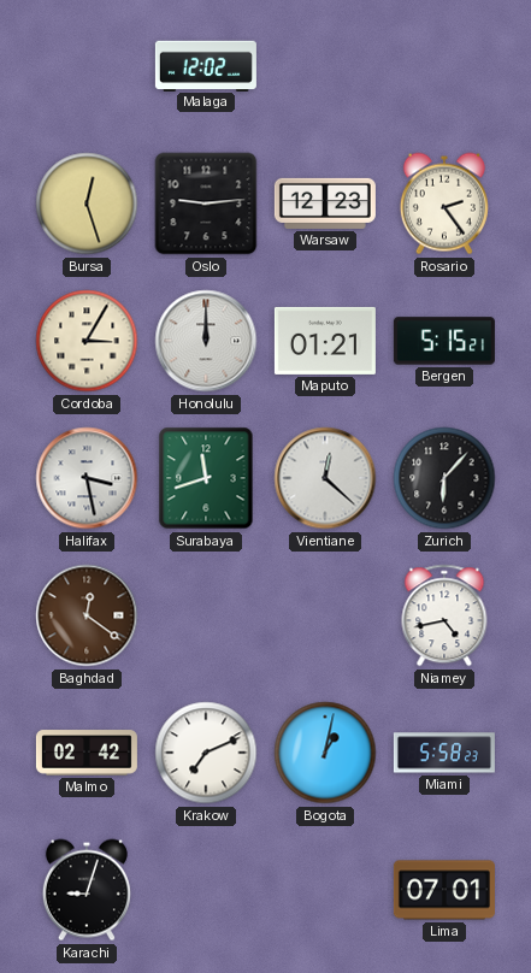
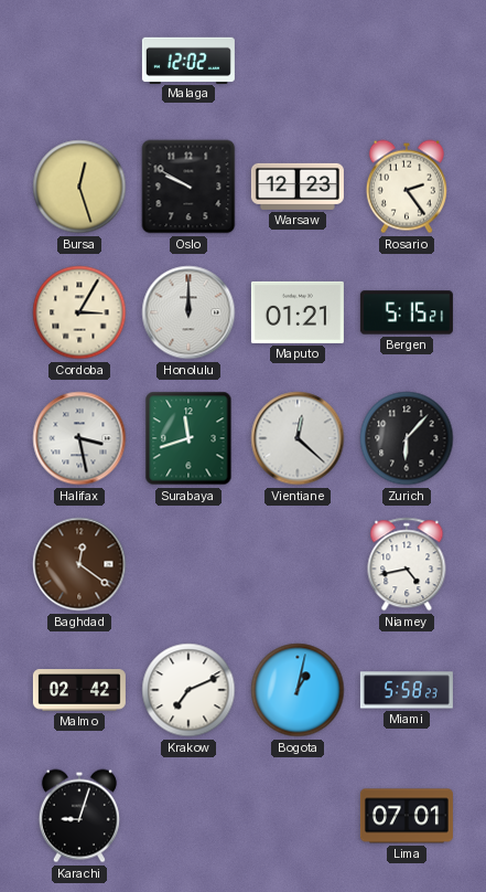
Oslo: 9:14 -> 9:50 (188, 187)
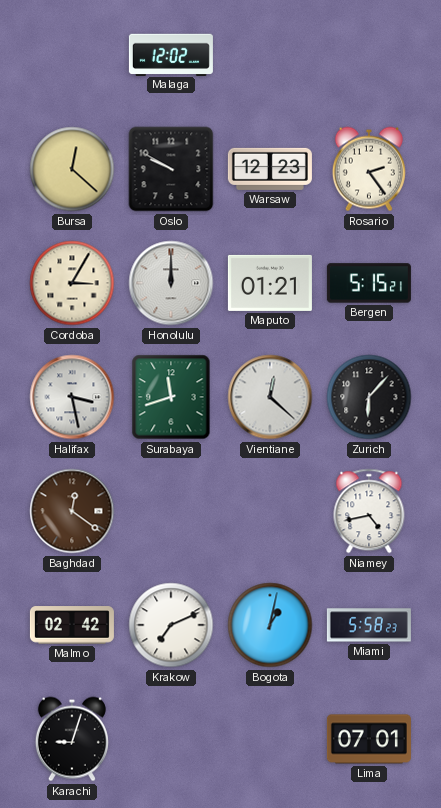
Bursa: 12:27 -> 12:22 (72, 169)
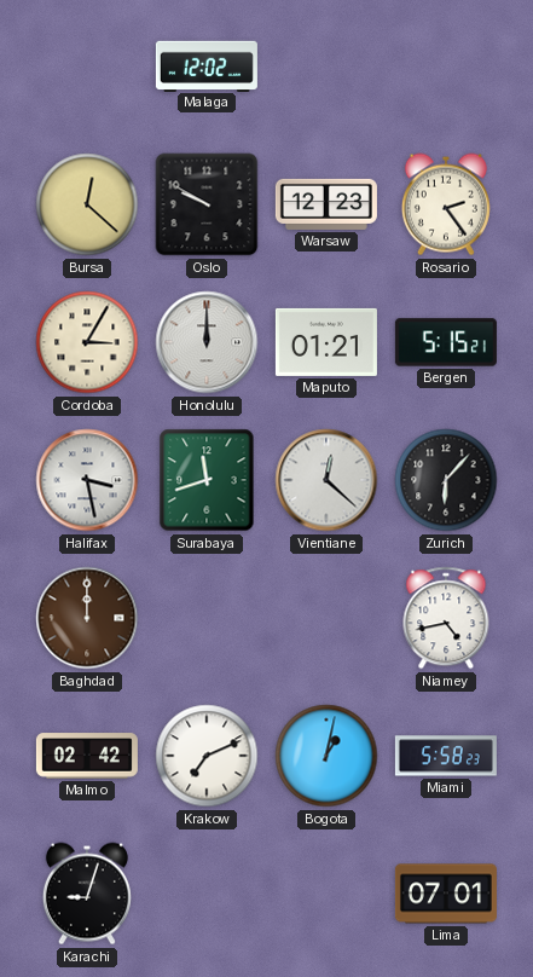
Baghdad: 12:21 -> 12:00 (87, 618)
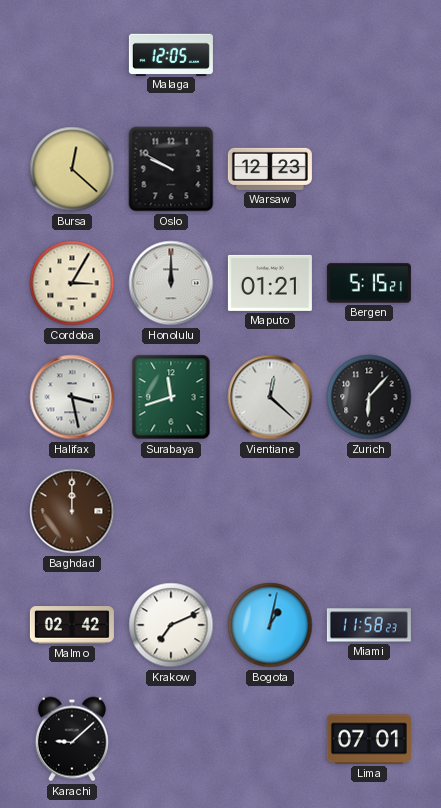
Malaga: 12:02 -> 12:05 (171, 54)
Rosario: 2:24 -> none (446, 204)
Niamey: 4:43 -> none (446, 618)
Miami: 5:58 -> 11:58 (369, 625)
Karachi: 9:03 -> 9:08 (72, 739)
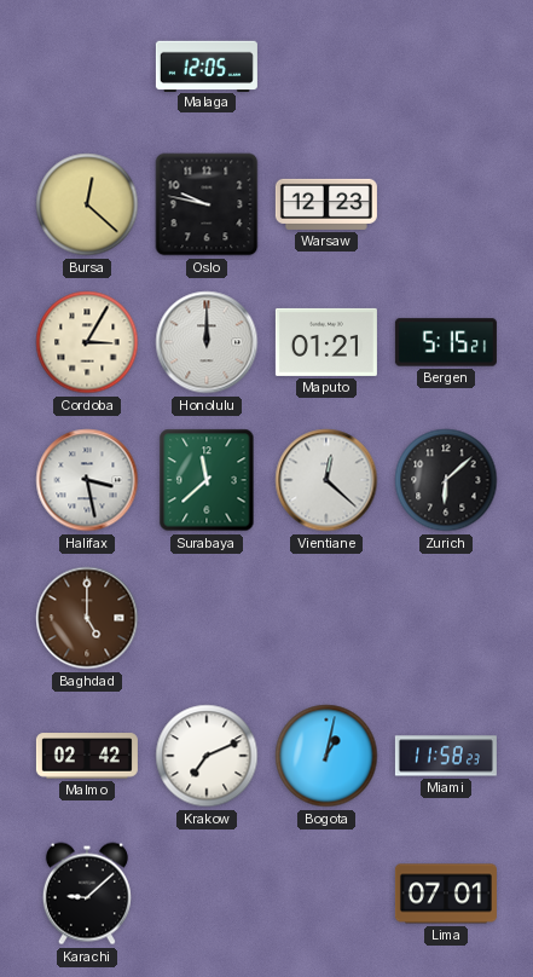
Oslo: 9:50 -> 9:47 (207, 204)
Surabaya: 11:42 -> 11:38 (207, 480)
Zurich: 6:07 -> 6:08 (446, 480)
Baghdad: 12:00 -> 5:00 (87, 618)
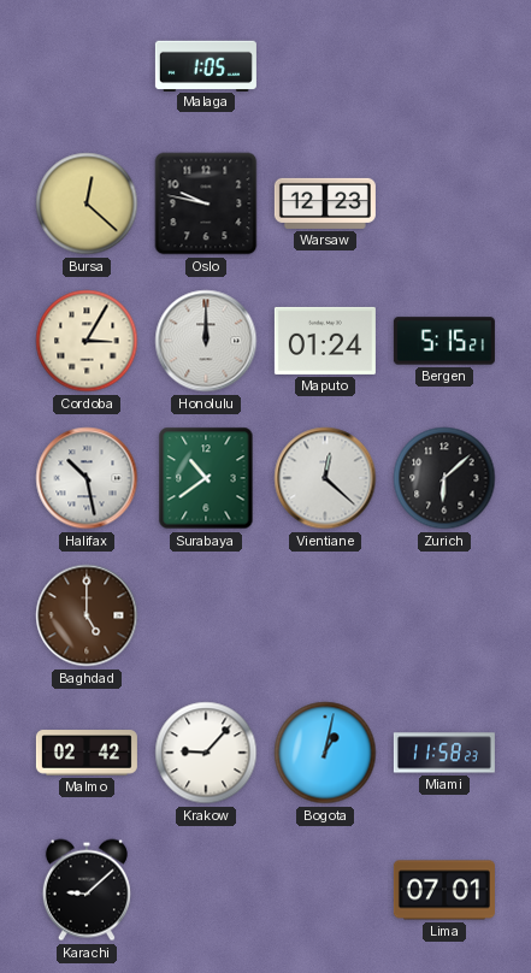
Malaga: 12:05 -> 1:05 (206, 65)
Maputo: 01:21 -> 01:24 (325, 341)
Halifax: 3:28 -> 10:28 (87, 478)
Surabaya: 11:38 -> 10:39 (206, 478)
Krakow: 7:11 -> 9:07 (206, 753)
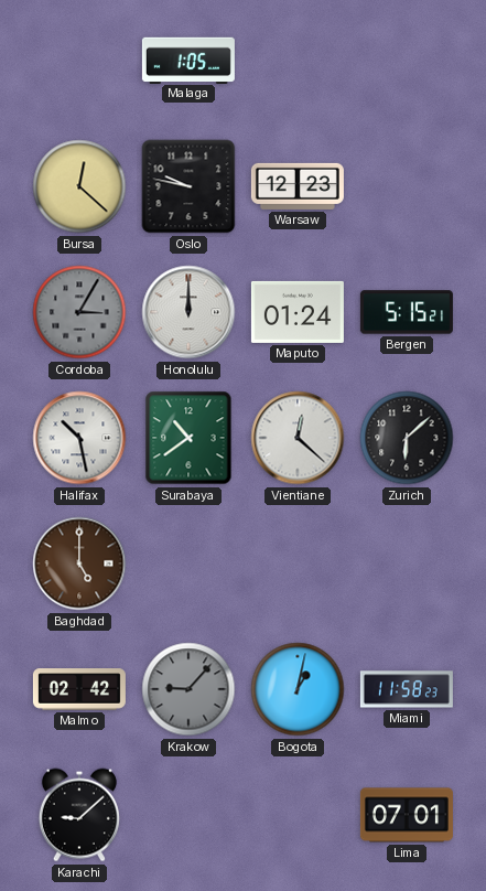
Cordoba dial: cream -> grey (79, 312)
Krakow dial: white -> grey (188, 689)
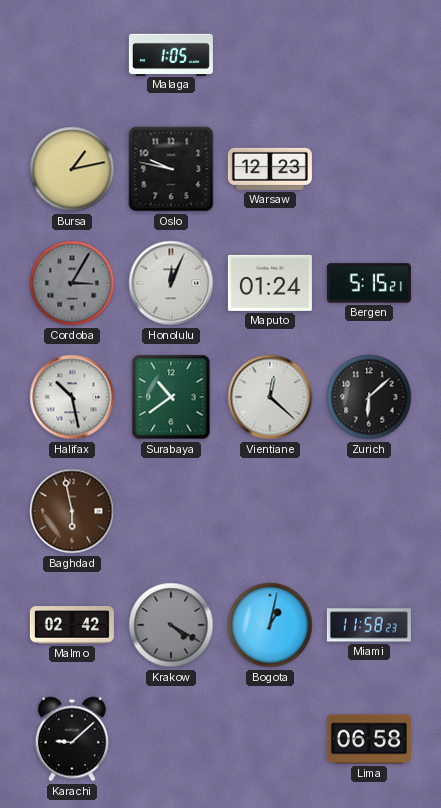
Bursa: 12:22 -> 1:13 (72, 169)
Honolulu: 12:00 -> 12:04 (171, 283)
Baghdad: 5:00 -> 5:58 (72, 511)
Krakow: 9:07 -> 4:20 (171, 625)
Lima: 07:01 -> 06:58 (369, 739)
